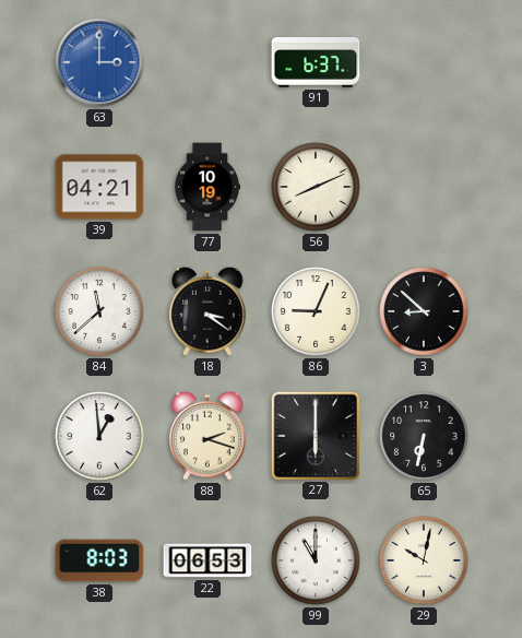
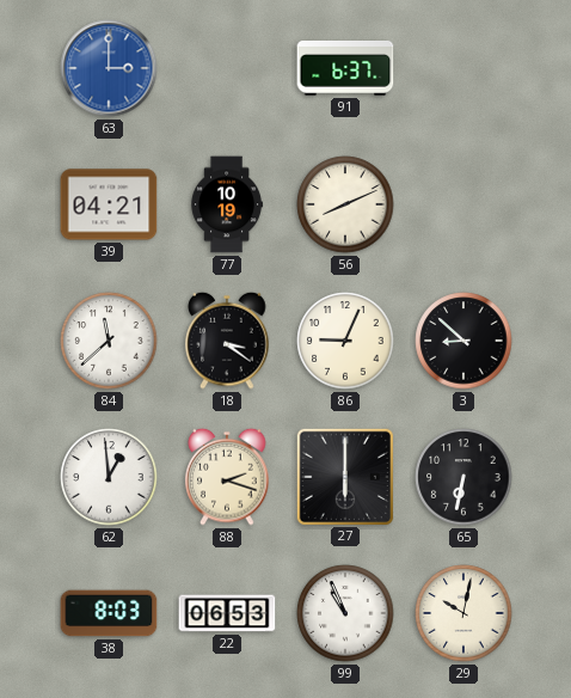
99: 11:00 -> 10:56 (345, 613)
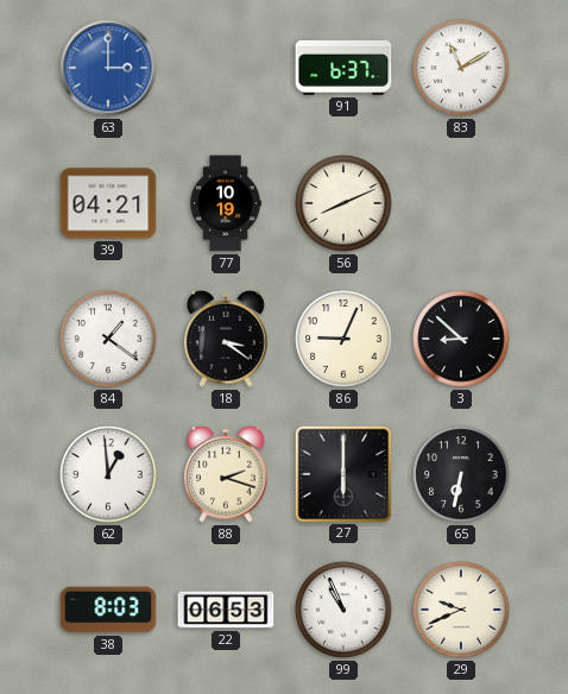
83: none -> 11:10 (461, 68)
84: 11:38 -> 1:21 (108, 339)
29: 10:02 -> 9:41 (461, 610)
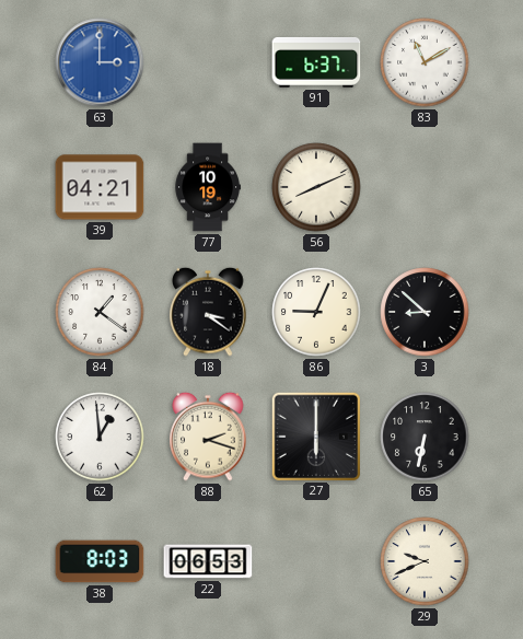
99: 10:56 -> none (343, 610)
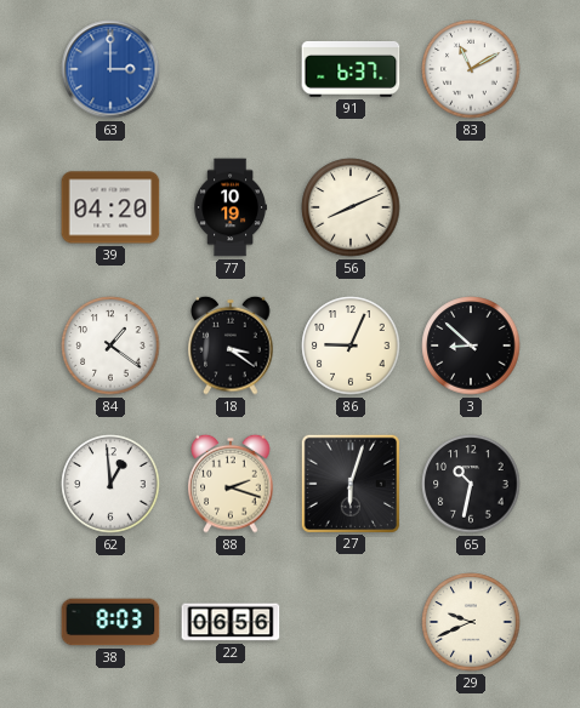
39: 04:21 -> 04:20 (110, 207)
27: 6:00 -> 6:03 (349, 483)
65: 6:32 -> 10:32 (471, 484)
22: 06:53 -> 06:56 (231, 622)
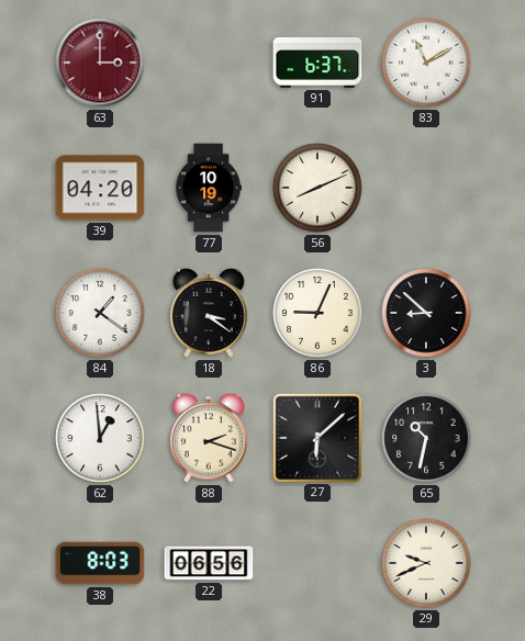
63 dial: blue -> burgundy (100, 63)
27: 6:03 -> 6:08 (316, 437)
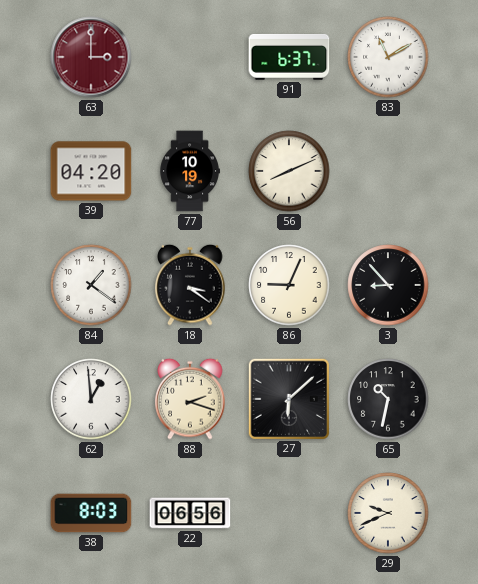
3: 8:52 -> 8:53 (388, 285)
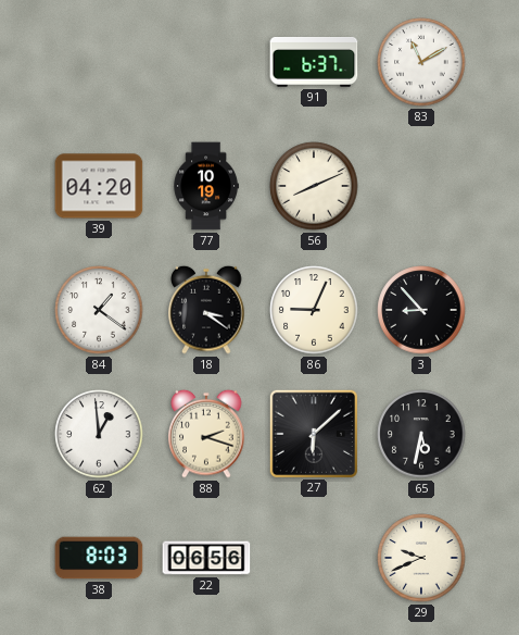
63: 3:00 -> none (91, 57)
65: 10:32 -> 5:32 (421, 434)
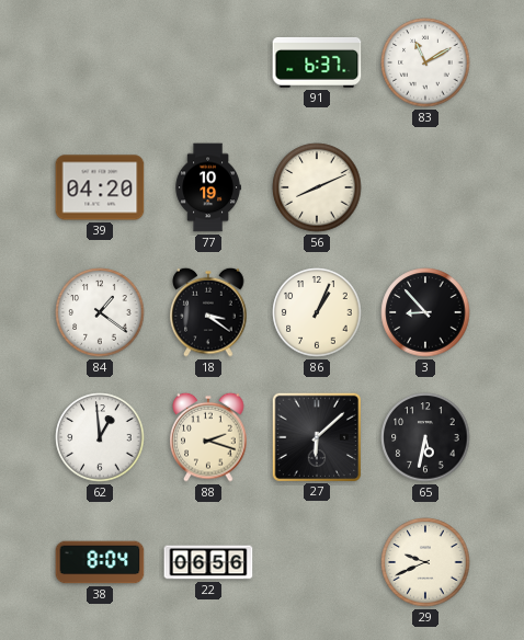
86: 9:04 -> 1:04 (317, 312)
38: 8:03 -> 8:04 (100, 562)
